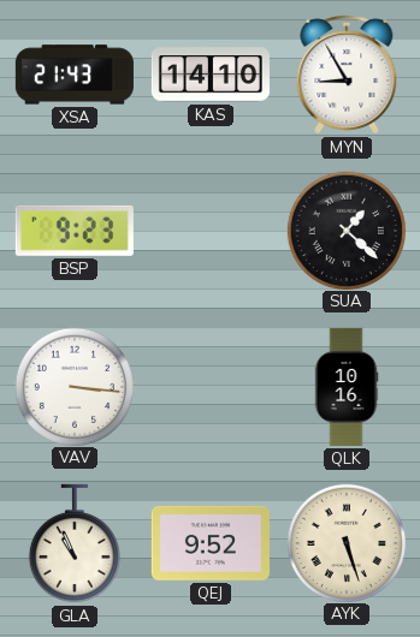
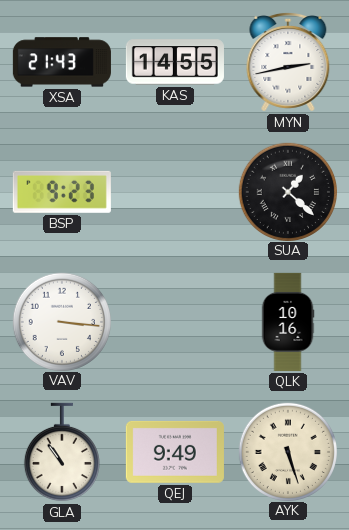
KAS: 14:10 -> 14:55 (175, 62)
MYN: 8:55 -> 2:43 (288, 62)
GLA: 10:56 -> 10:54 (62, 452)
QEJ: 9:52 -> 9:49 (175, 452)
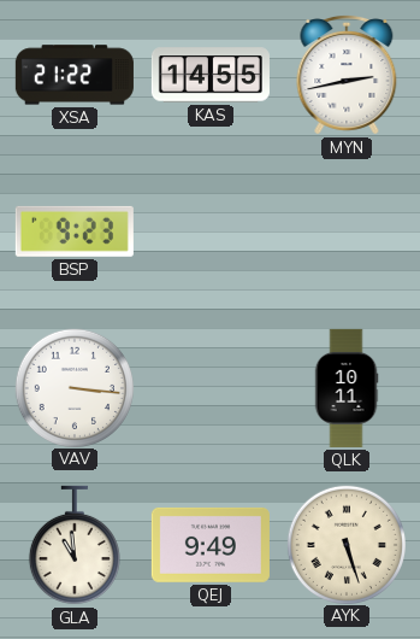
XSA: 21:43 -> 21:22 (75, 75)
SUA: 1:22 -> none (287, 191)
QLK: 10:16 -> 10:11 (347, 388)
GLA: 10:54 -> 10:59 (75, 545)
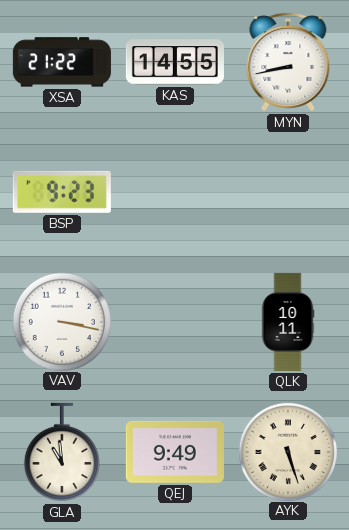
MYN: 2:43 -> 8:43 (288, 62)
VAV: 3:16 -> 3:17 (61, 321)
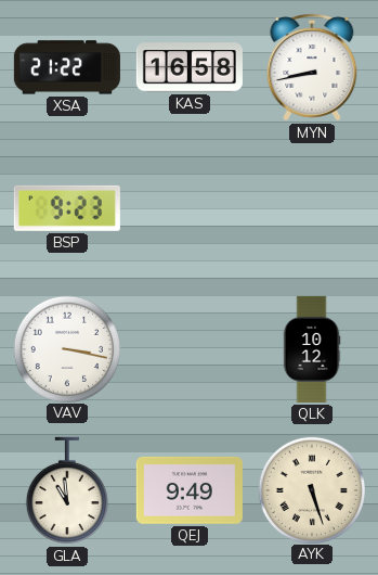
KAS: 14:55 -> 16:58 (190, 67)
QLK: 10:11 -> 10:12 (312, 349)
